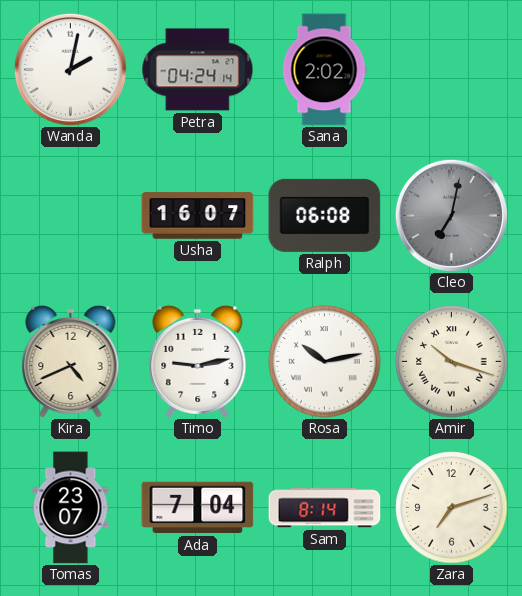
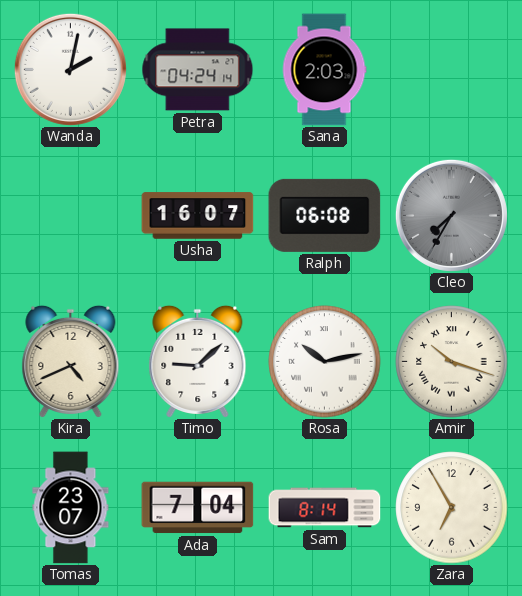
Sana: 2:02 -> 2:03 (324, 70)
Cleo: 7:02 -> 7:35 (451, 215)
Timo: 9:13 -> 9:08 (198, 361)
Zara: 7:12 -> 6:55 (452, 508)
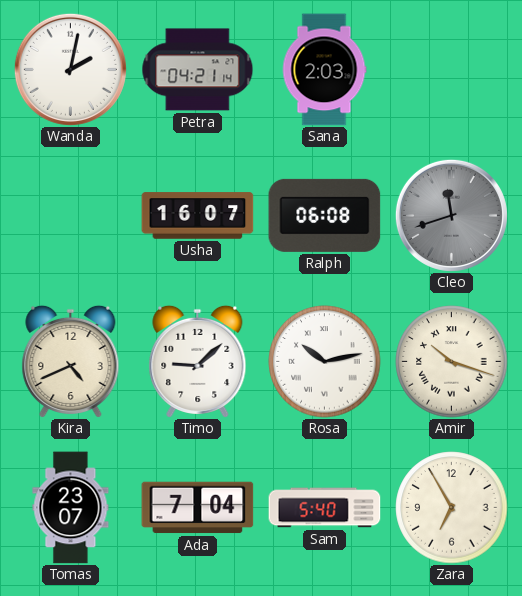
Petra: 04:24 -> 04:21 (198, 70)
Cleo: 7:35 -> 11:42 (451, 215)
Sam: 8:14 -> 5:40 (325, 508)
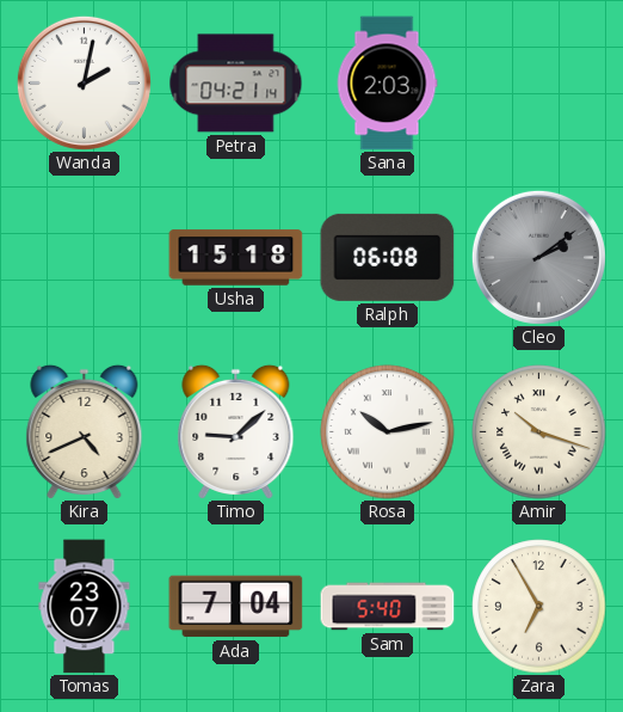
Usha: 16:07 -> 15:18 (236, 258)
Cleo: 11:42 -> 2:09 (538, 257)
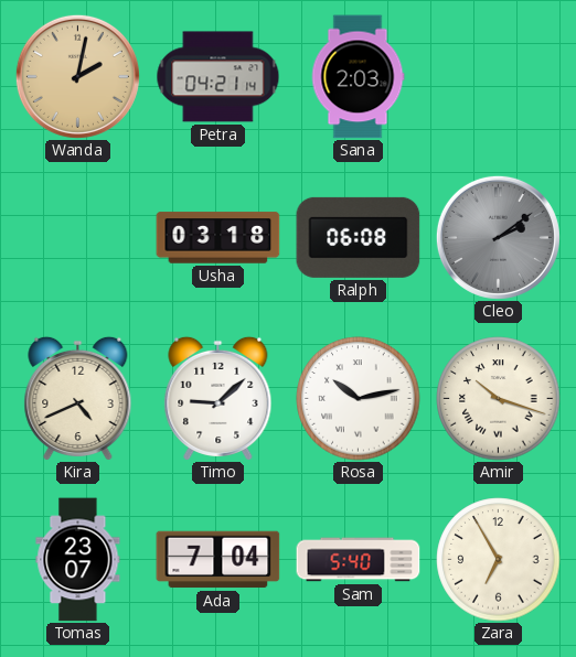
Wanda dial: white -> champagne (77, 76)
Usha: 15:18 -> 03:18 (218, 238)
